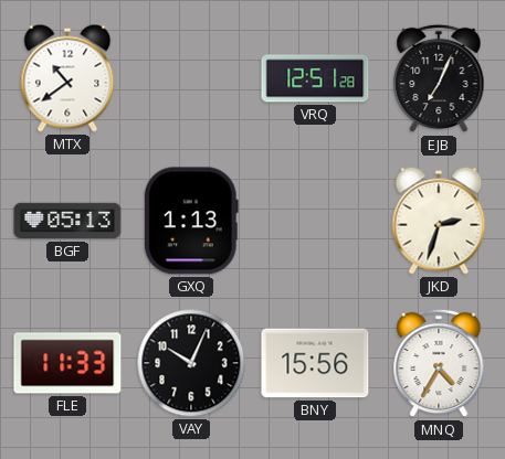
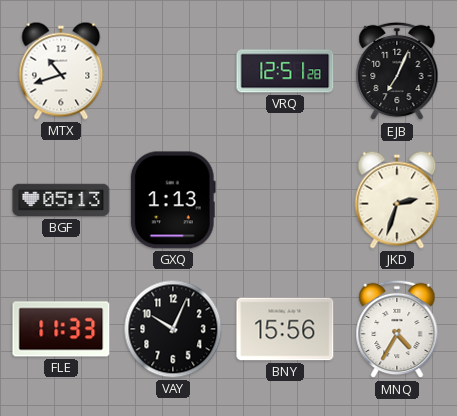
MTX: 10:39 -> 10:42 (61, 71)
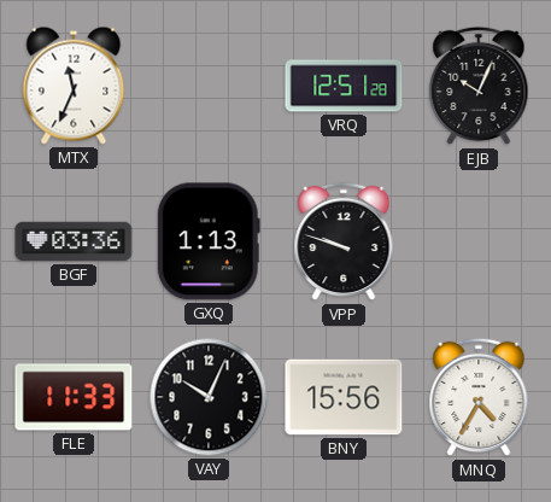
MTX: 10:42 -> 11:34 (74, 86)
EJB: 7:04 -> 10:04 (479, 86)
BGF: 05:13 -> 03:36 (74, 241)
VPP: none -> 9:48 (344, 241)
JKD: 2:33 -> none (397, 200)
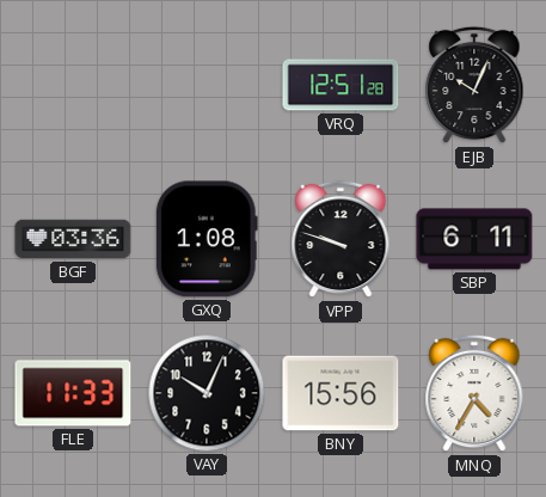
MTX: 11:34 -> none (74, 86)
GXQ: 1:13 -> 1:08 (207, 239)
SBP: none -> 6:11 (474, 239)
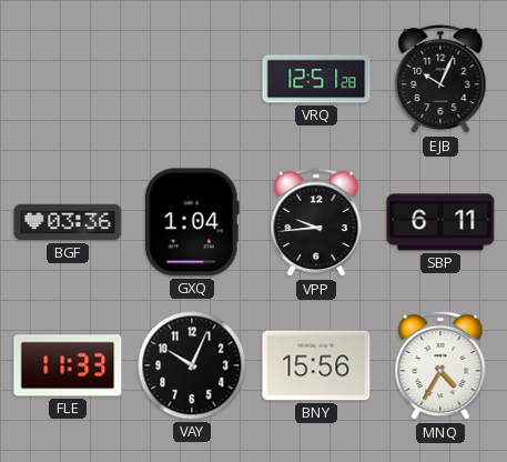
GXQ: 1:08 -> 1:04 (192, 222)
VPP: 9:48 -> 9:44 (316, 222)
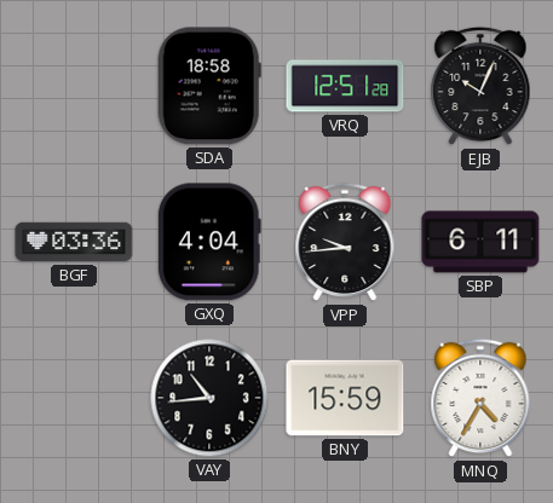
SDA: none -> 18:58 (209, 86)
GXQ: 1:04 -> 4:04 (209, 242)
FLE: 11:33 -> none (68, 365)
VAY: 10:04 -> 10:44 (209, 398)
BNY: 15:56 -> 15:59 (345, 398)
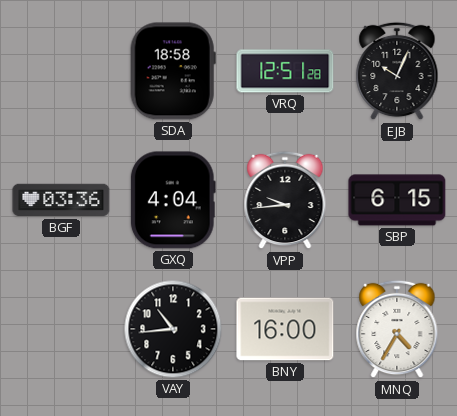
SBP: 6:11 -> 6:15 (397, 200)
BNY: 15:59 -> 16:00 (285, 329)
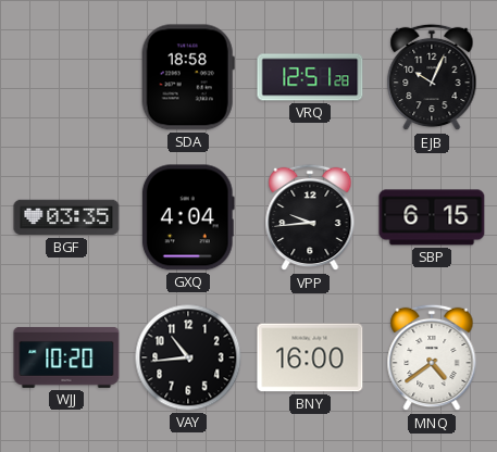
BGF: 03:36 -> 03:35 (66, 217)
WJJ: none -> 10:20 (66, 357)
MNQ: 4:35 -> 4:39 (432, 357)
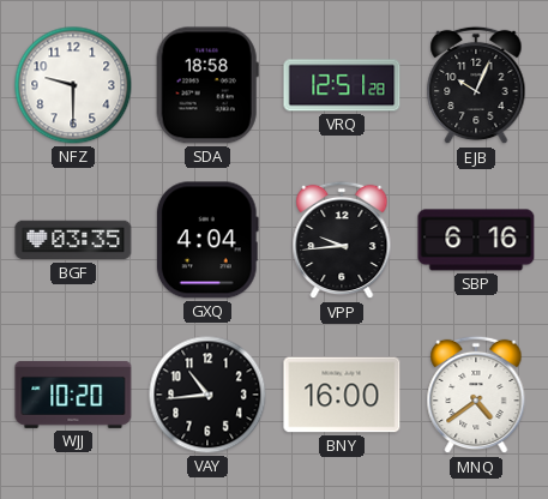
NFZ: none -> 9:30 (73, 85)
SBP: 6:15 -> 6:16 (476, 240)
